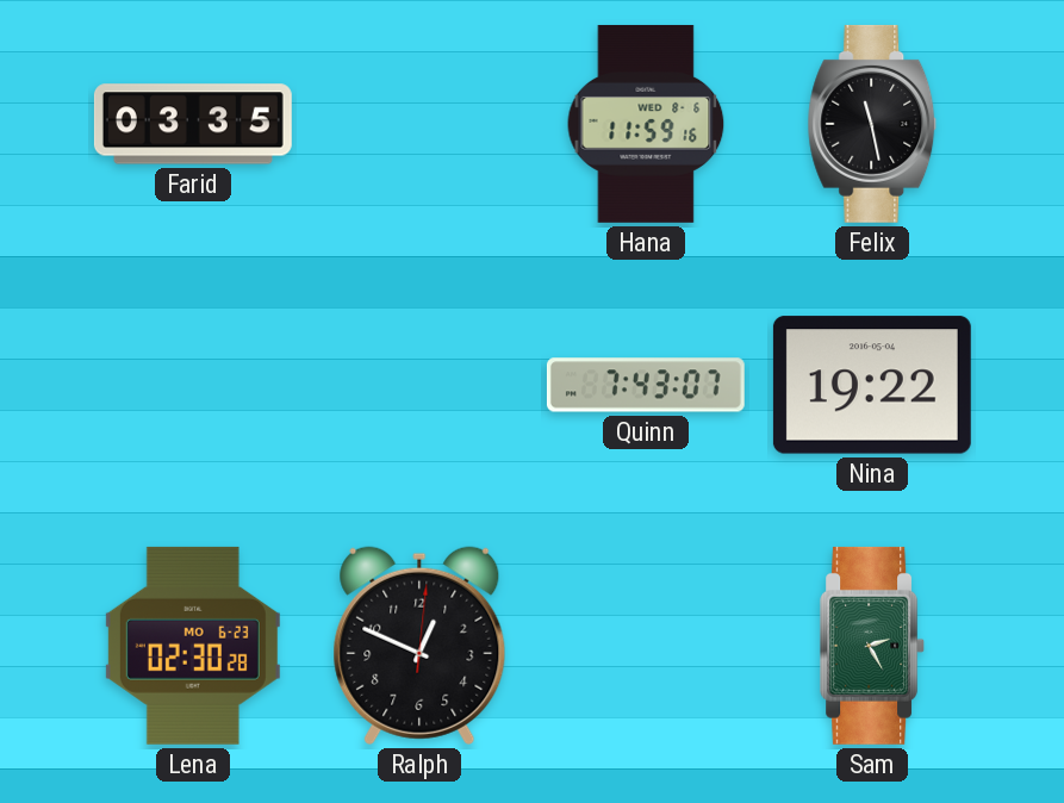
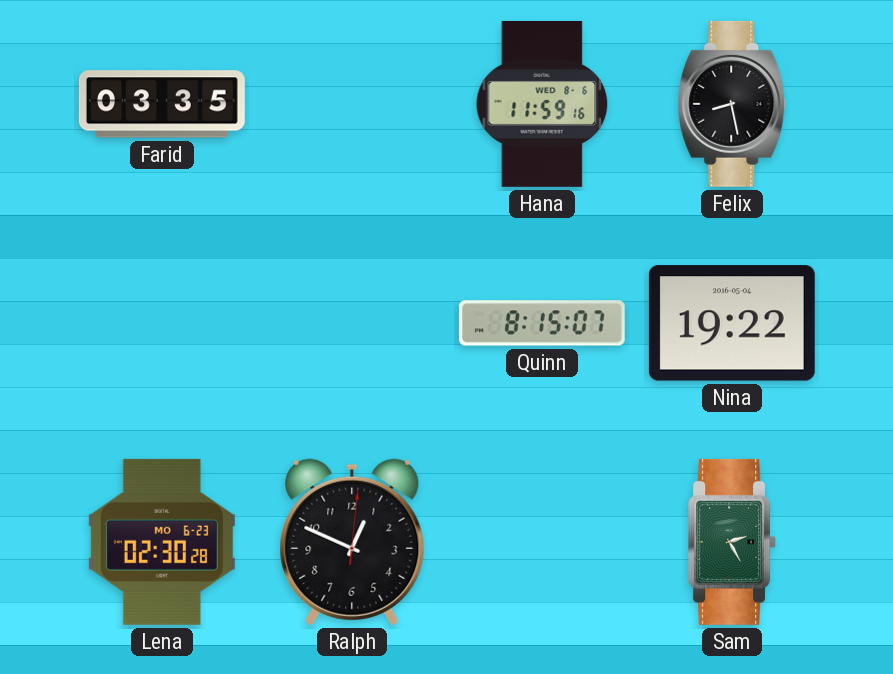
Felix: 11:28 -> 8:28 (732, 104)
Quinn: 7:43 -> 8:15 (542, 323)
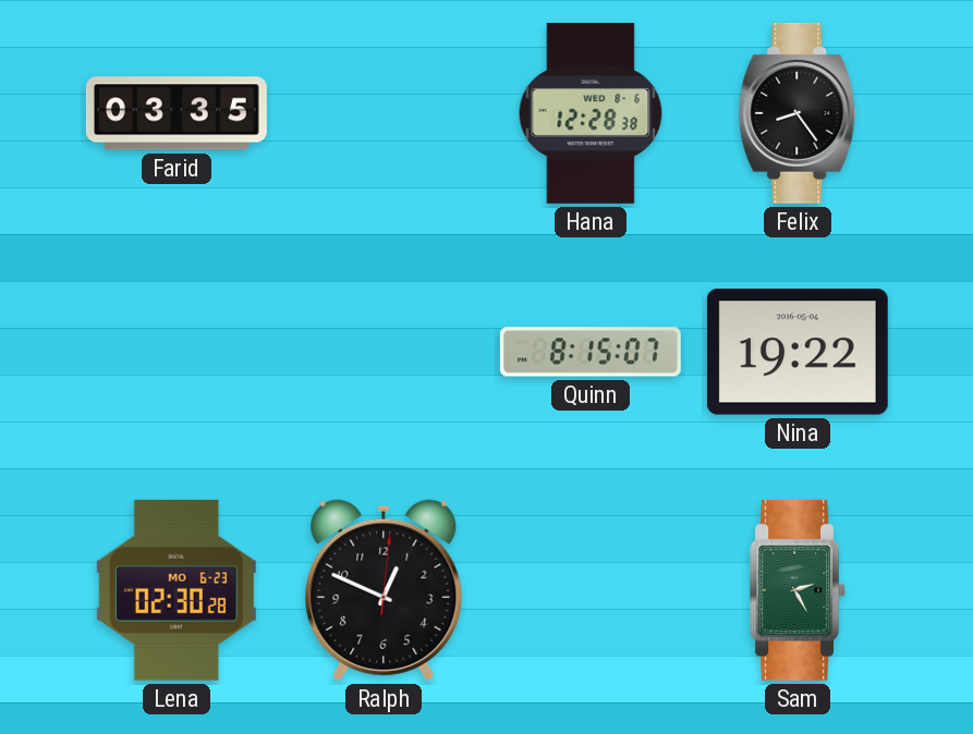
Hana: 11:59 -> 12:28 (591, 113)
Felix: 8:28 -> 8:24 (798, 113)
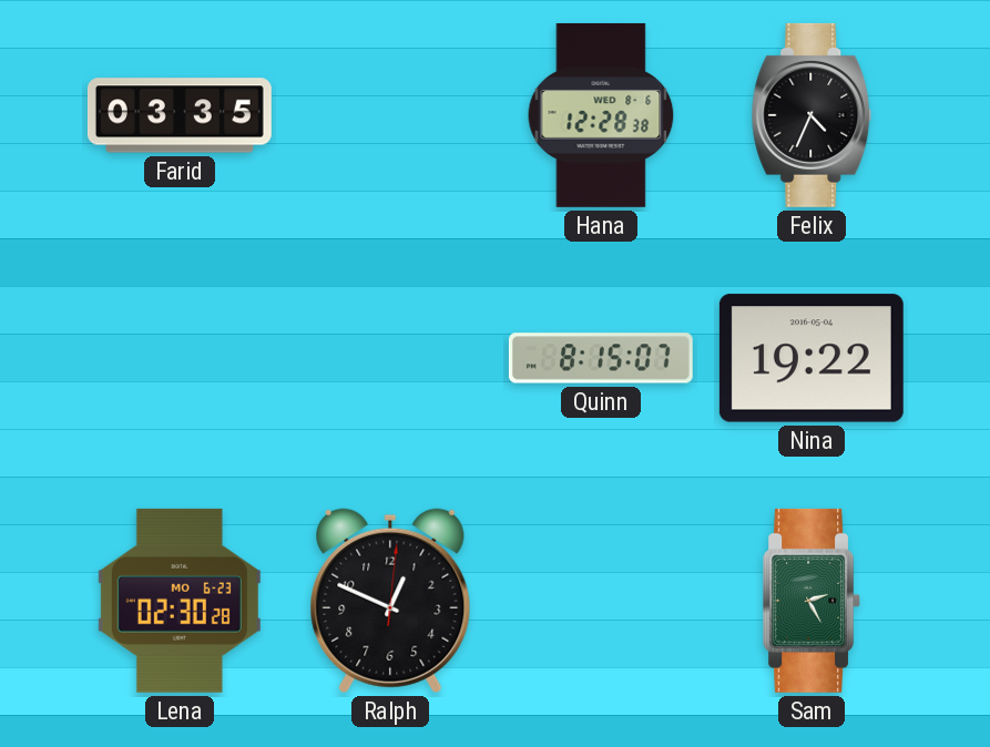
Felix: 8:24 -> 4:34 (812, 115)
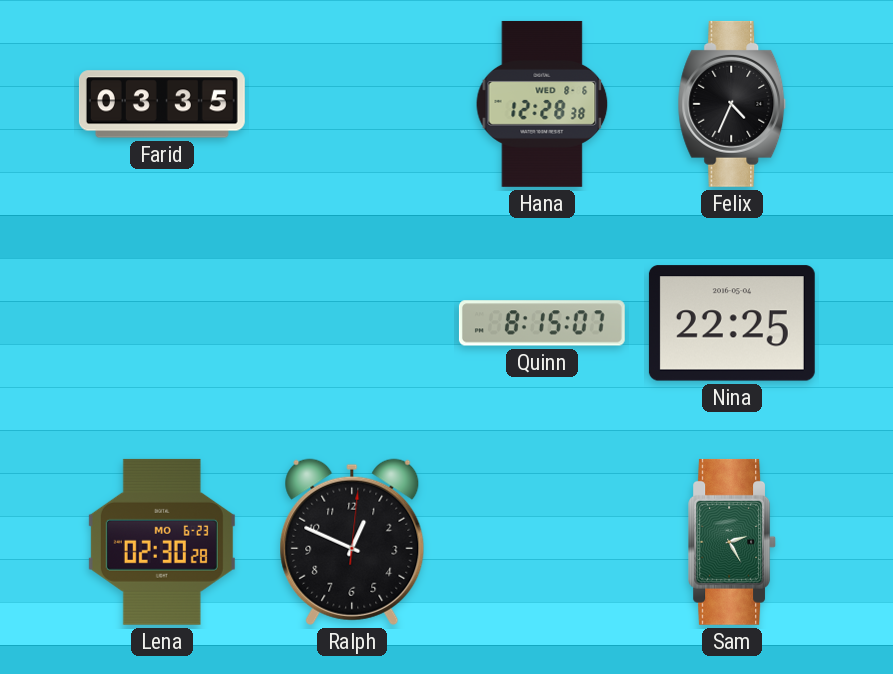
Nina: 19:22 -> 22:25 (732, 323)
